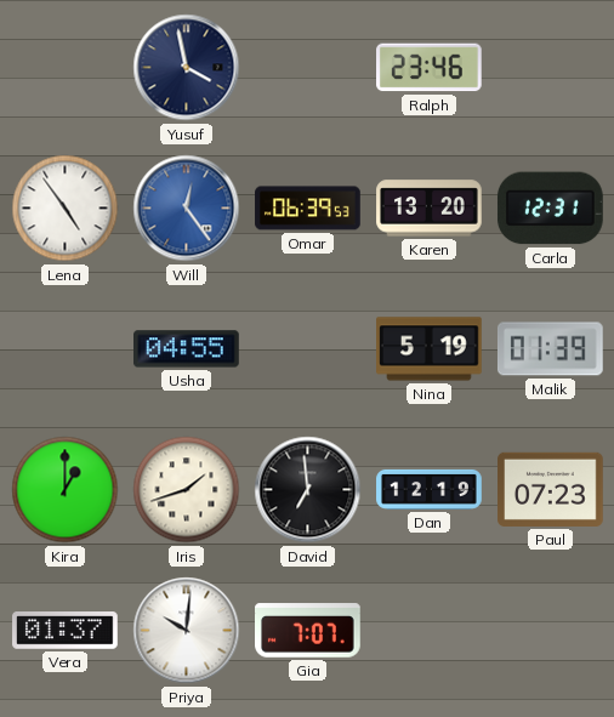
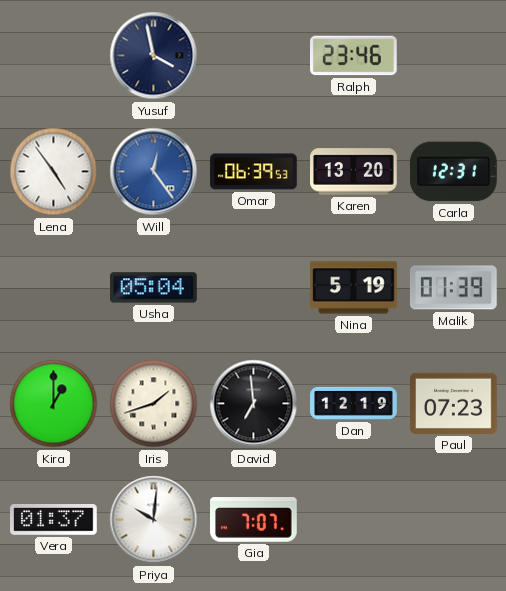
Usha: 04:55 -> 05:04 (154, 288)
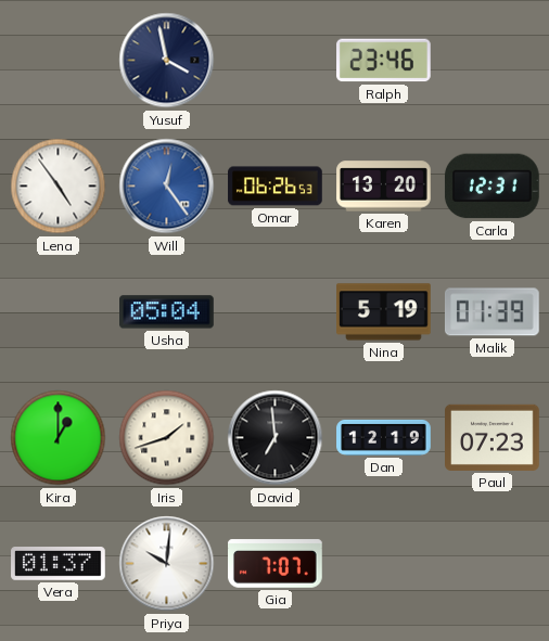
Omar: 06:39 -> 06:26 (276, 187)
